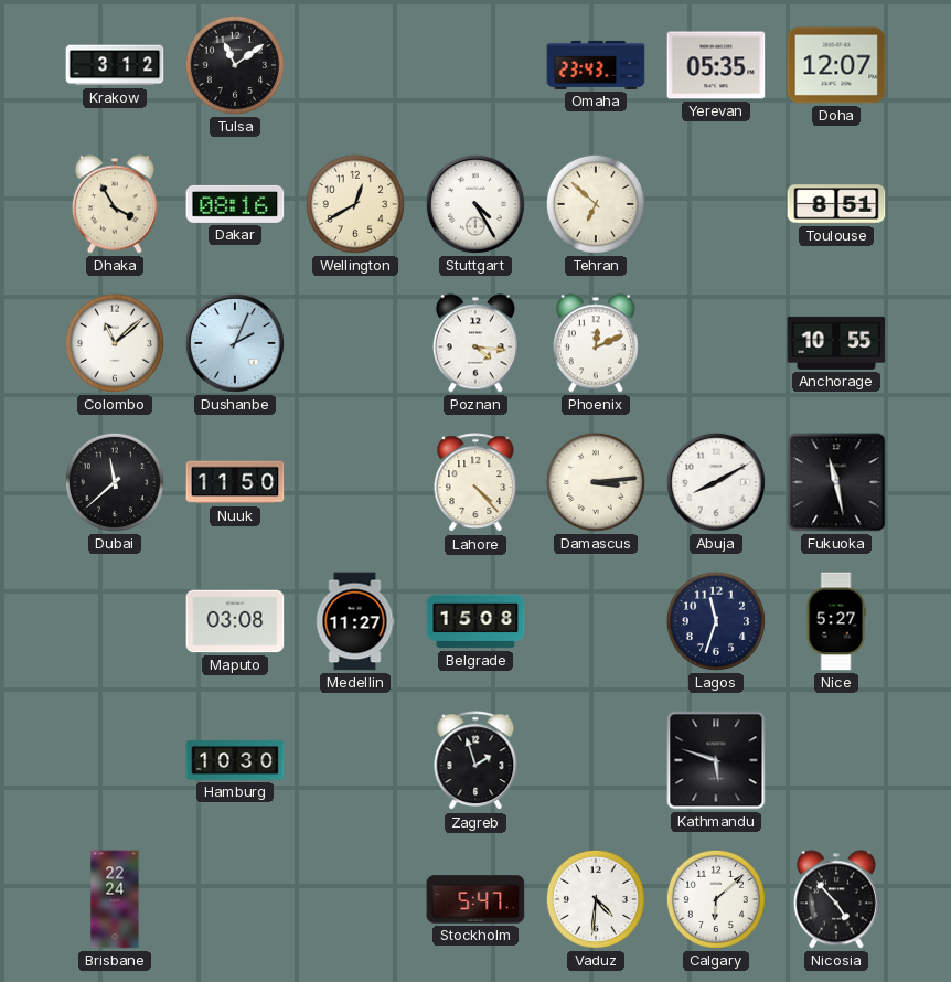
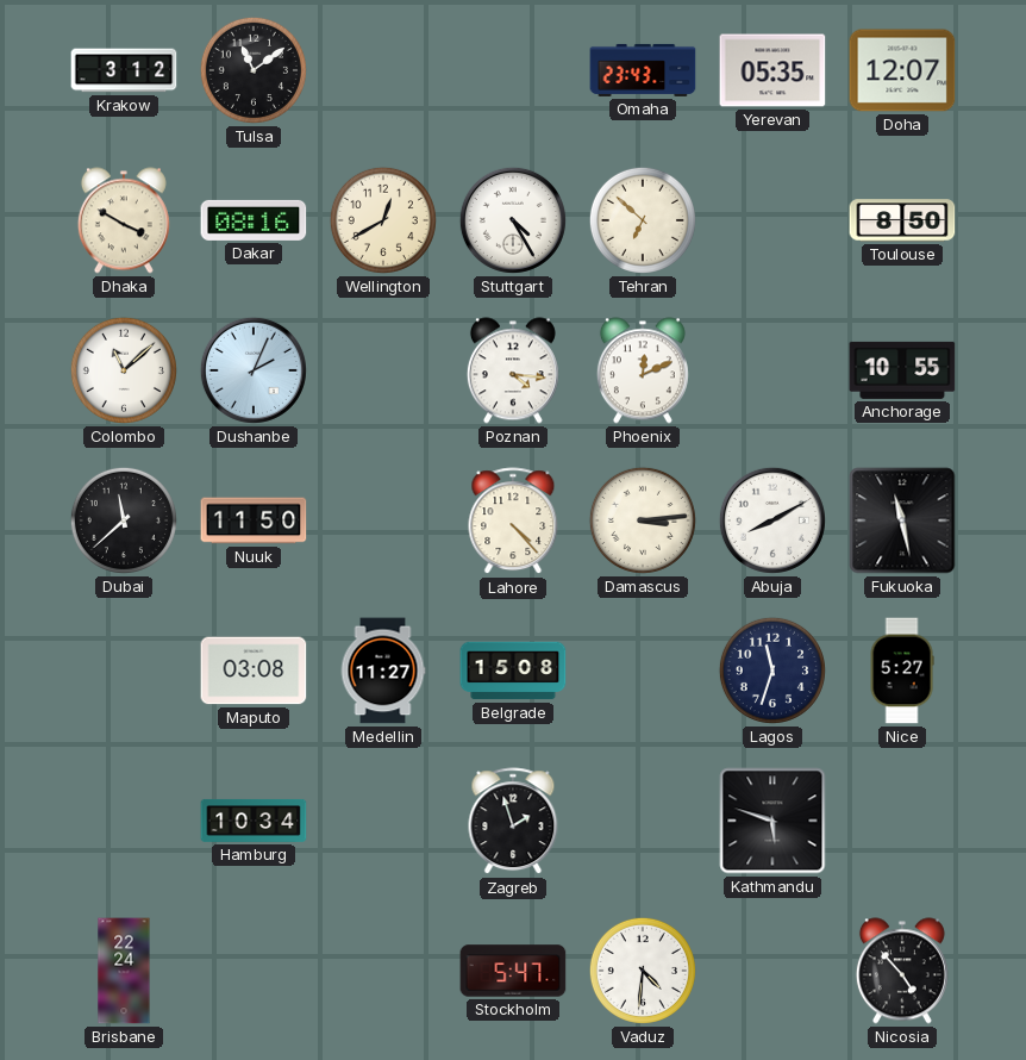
Dhaka: 3:55 -> 3:50 (124, 220)
Toulouse: 8:51 -> 8:50 (902, 220)
Hamburg: 10:30 -> 10:34 (254, 821)
Calgary: 6:08 -> none (716, 899)
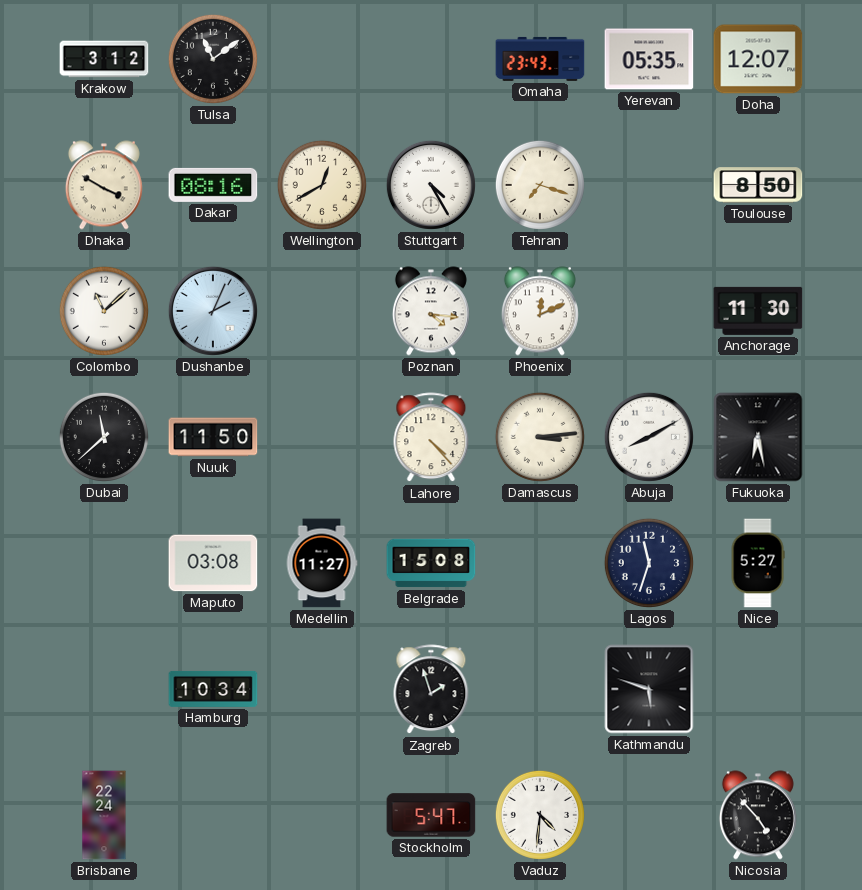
Tehran: 6:52 -> 7:18 (540, 185)
Anchorage: 10:55 -> 11:30 (758, 311)
Fukuoka: 11:28 -> 6:28 (758, 437)
